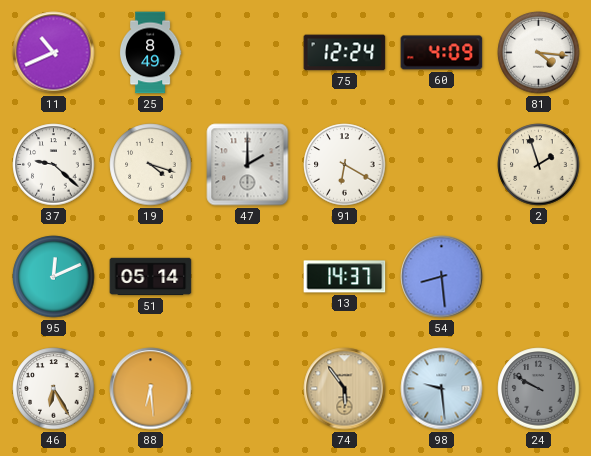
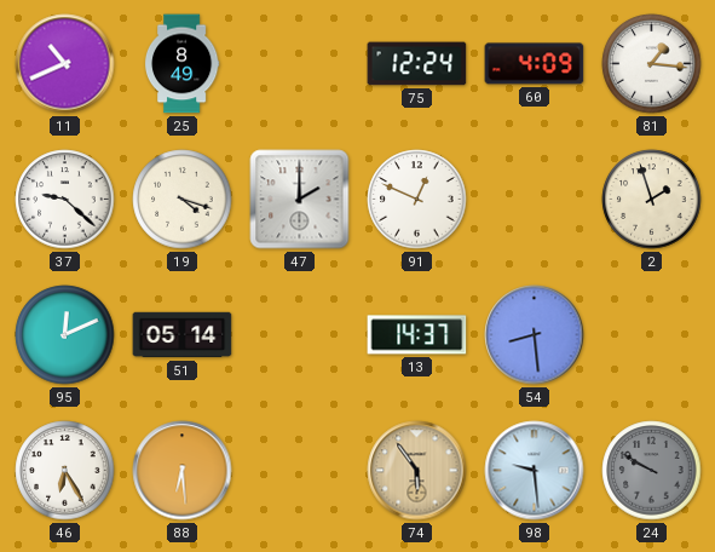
81: 4:16 -> 1:16 (652, 64)
91: 6:20 -> 12:49 (417, 200)
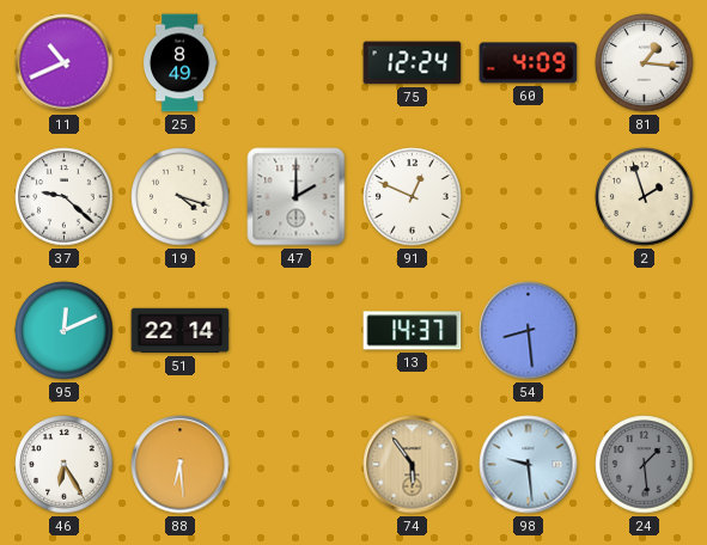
51: 05:14 -> 22:14 (181, 331)
24: 9:50 -> 1:29 (645, 465)
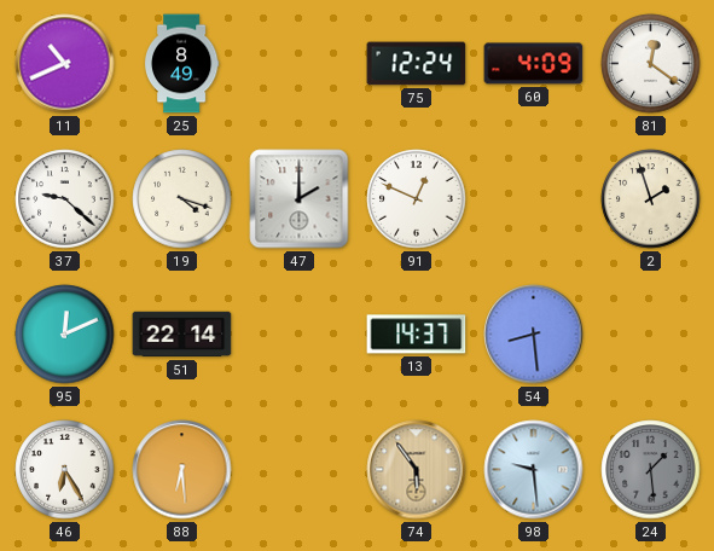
81: 1:16 -> 12:21 (651, 64)
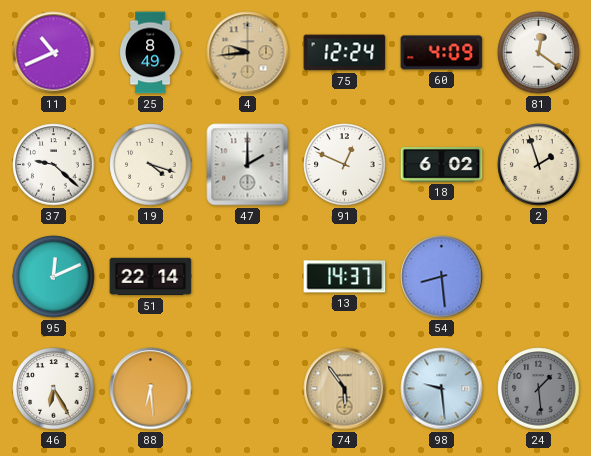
4: none -> 9:44 (248, 53)
18: none -> 6:02 (442, 165)
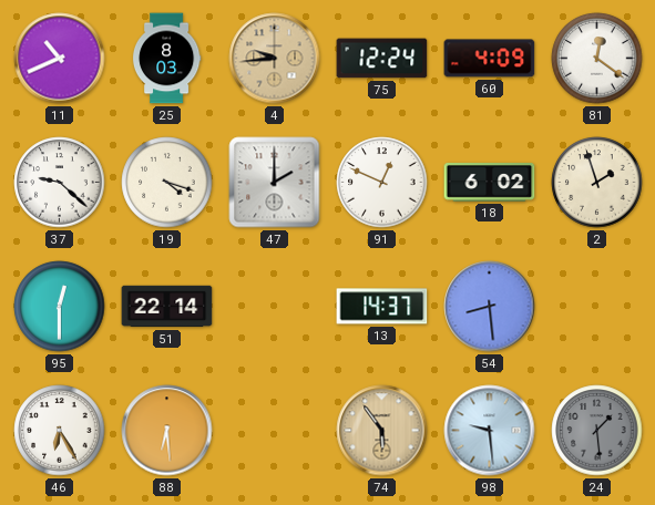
25: 8:49 -> 8:03 (166, 59)
95: 12:11 -> 12:30 (60, 307)
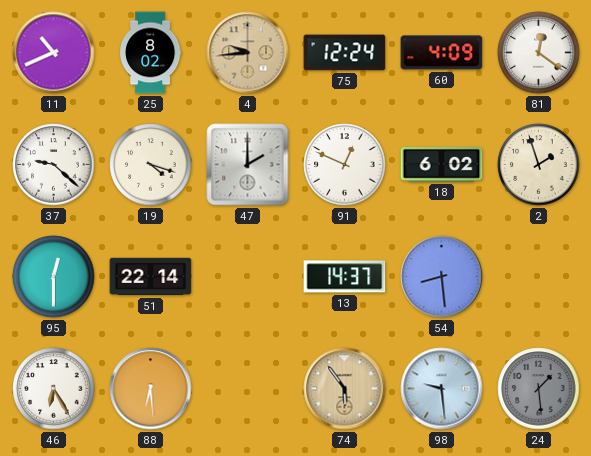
25: 8:03 -> 8:02 (150, 53)
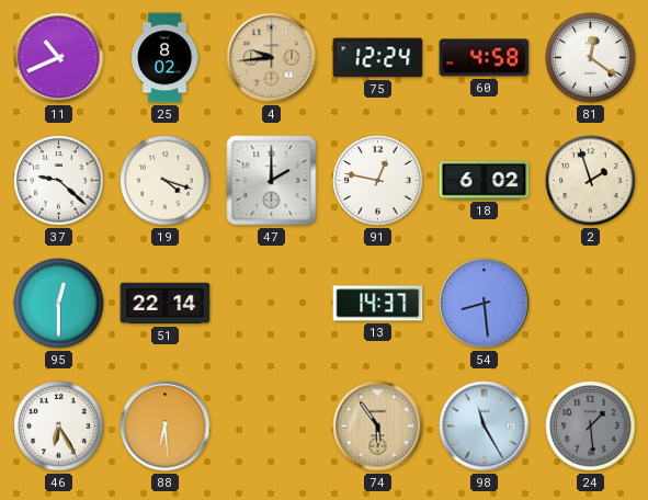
60: 4:09 -> 4:58 (485, 58)
91: 12:49 -> 12:47 (378, 181)
98: 9:29 -> 11:25 (485, 427)
